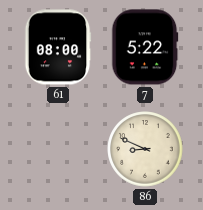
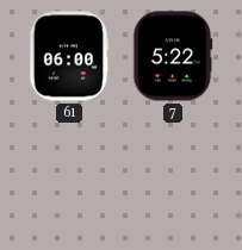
61: 08:00 -> 06:00 (69, 56)
86: 8:49 -> none (145, 149)
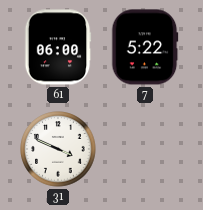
31: none -> 3:49 (58, 149)
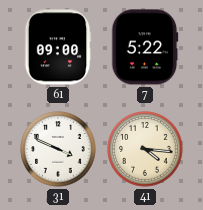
61: 06:00 -> 09:00 (58, 47)
41: none -> 4:16 (145, 149)
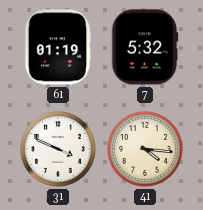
61: 09:00 -> 01:19 (58, 47)
7: 5:22 -> 5:32 (145, 47)
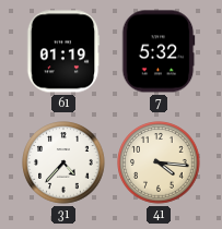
31: 3:49 -> 4:37 (63, 162)
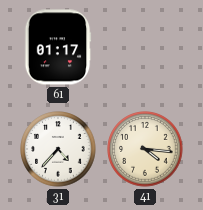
61: 01:19 -> 01:17 (58, 47)
7: 5:32 -> none (159, 51)
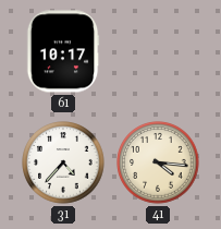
61: 01:17 -> 10:17 (63, 51)
